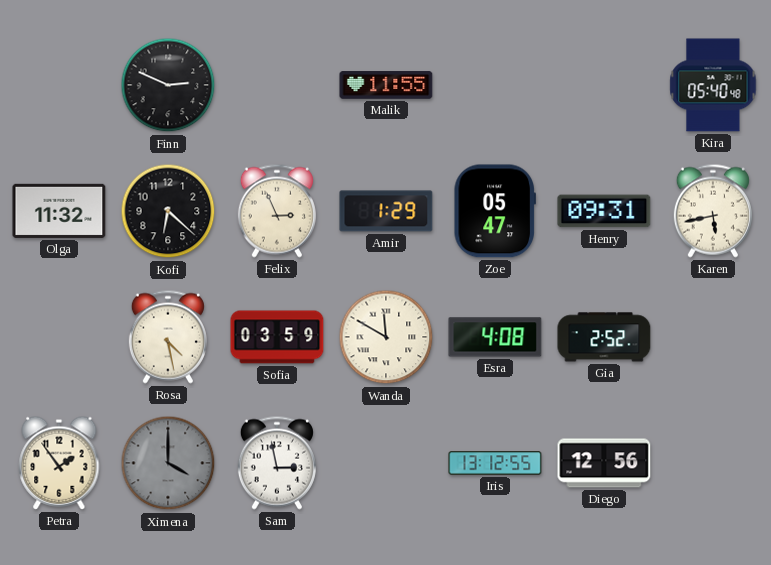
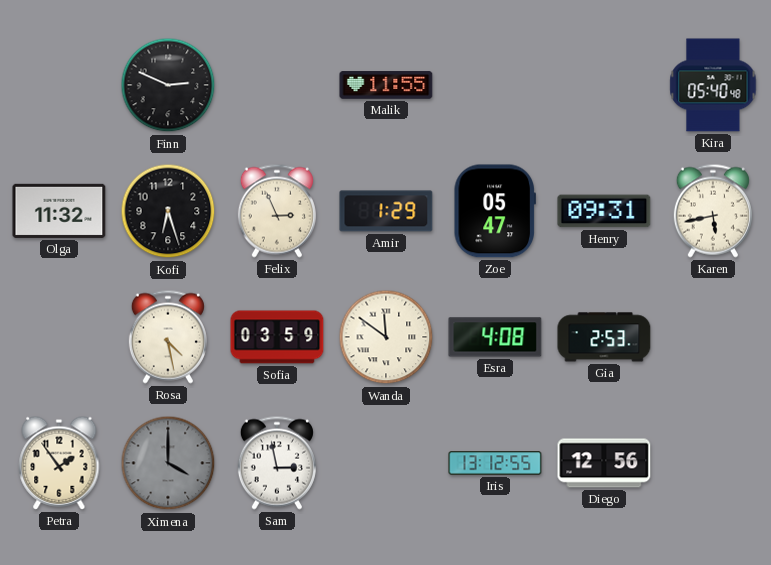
Kofi: 6:22 -> 6:27 (168, 211)
Wanda: 11:50 -> 11:51 (386, 337)
Gia: 2:52 -> 2:53 (604, 337)
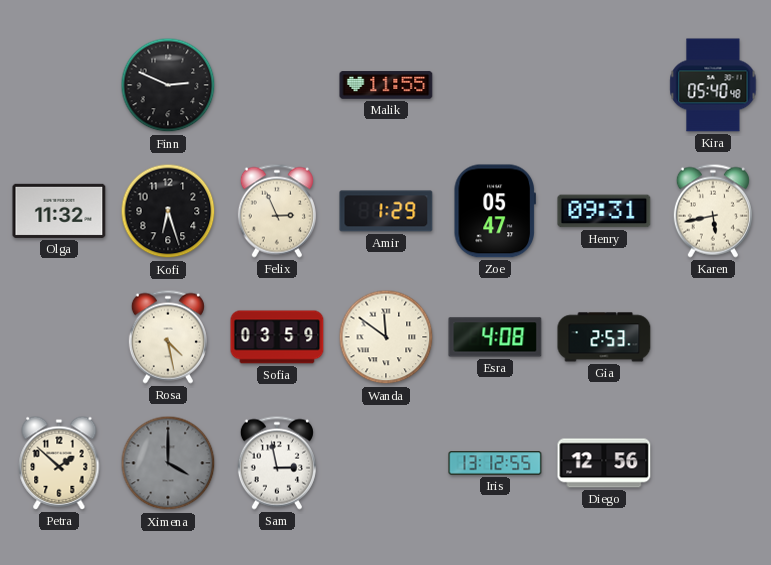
Petra: 1:54 -> 1:52 (59, 463)
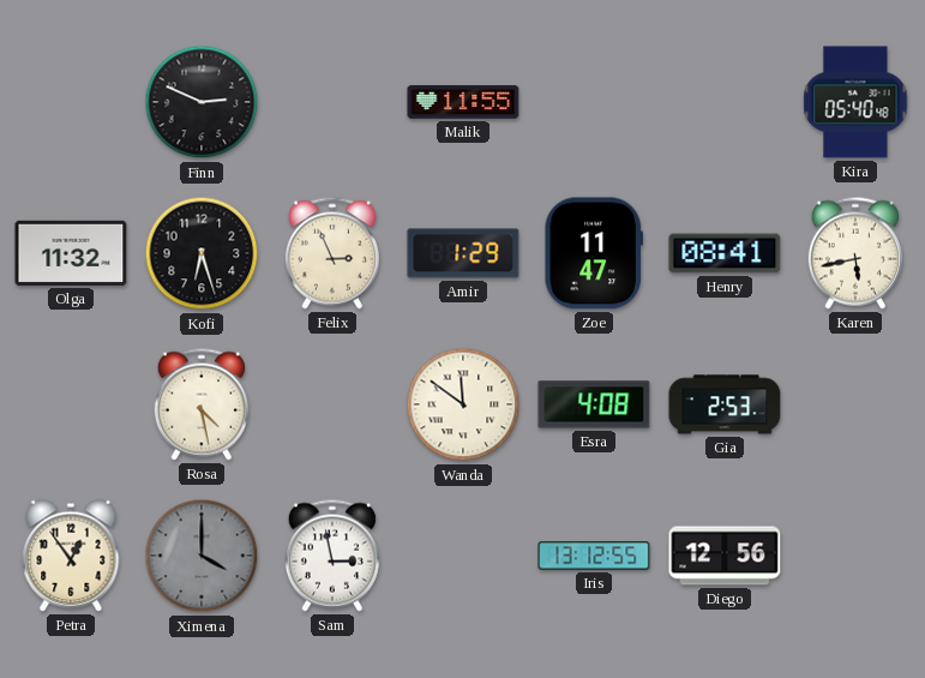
Zoe: 05:47 -> 11:47 (594, 253)
Henry: 09:31 -> 08:41 (725, 253)
Sofia: 03:59 -> none (277, 337)
Petra: 1:52 -> 12:54 (71, 556)
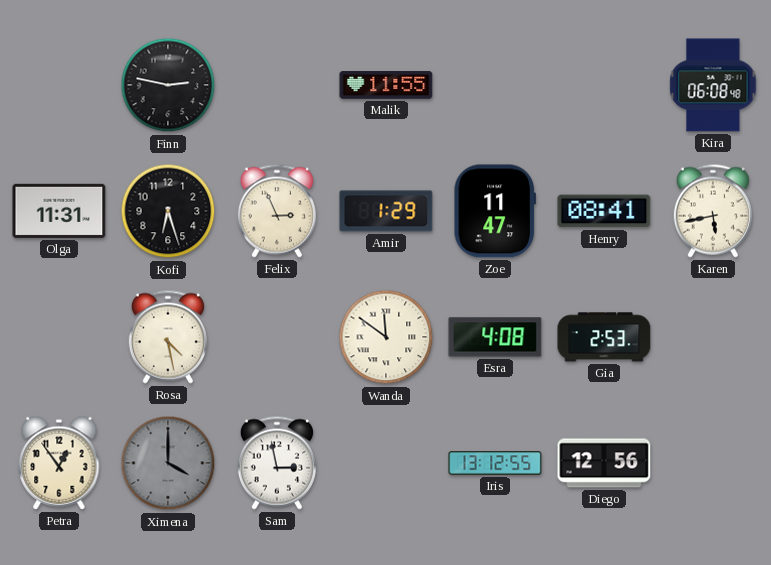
Finn: 2:49 -> 2:47 (168, 85)
Kira: 05:40 -> 06:08 (713, 85)
Olga: 11:32 -> 11:31 (59, 211)
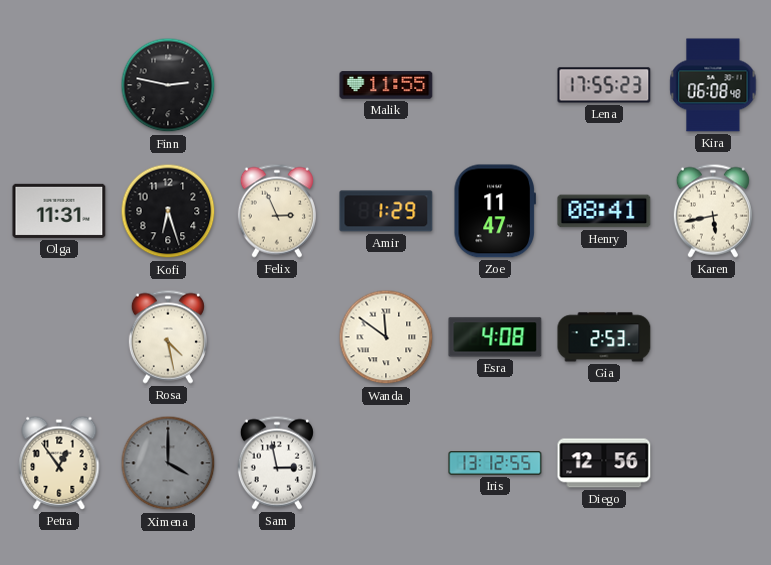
Lena: none -> 17:55 (604, 85)
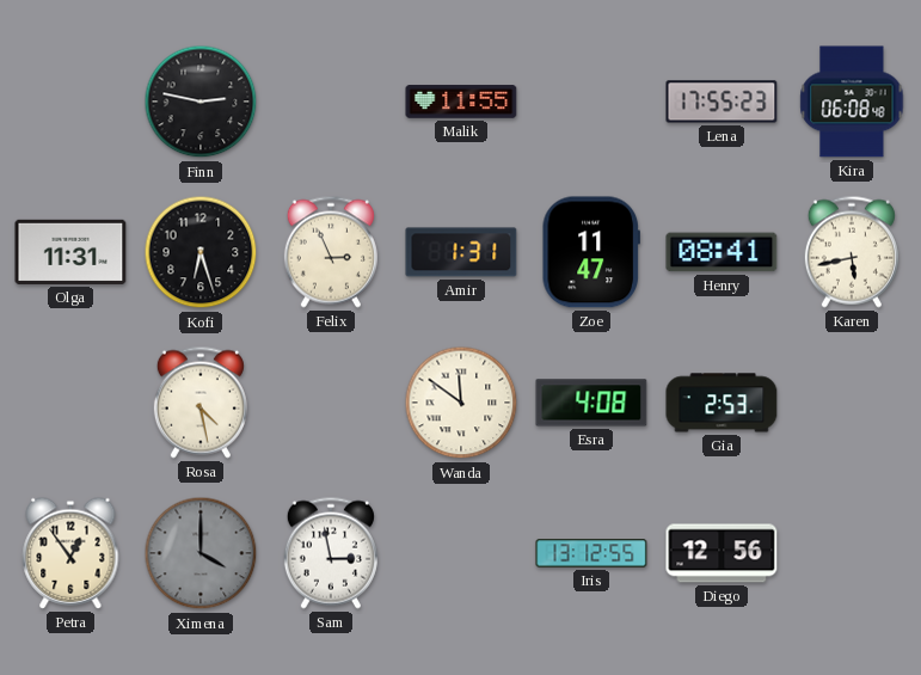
Amir: 1:29 -> 1:31 (461, 252)
